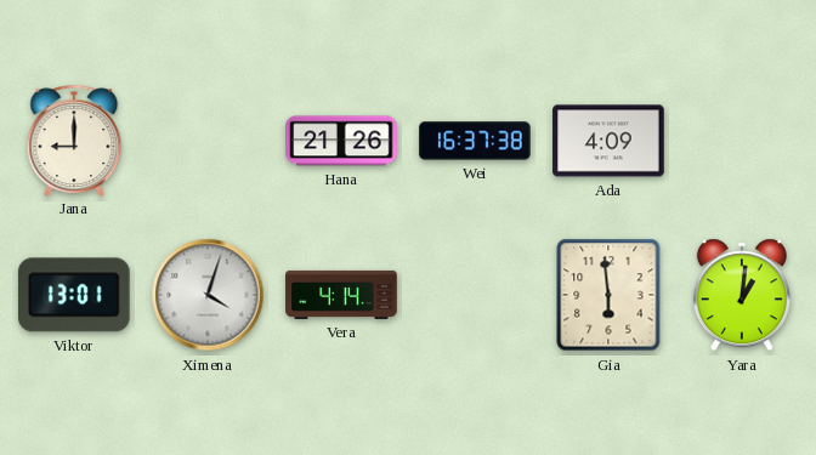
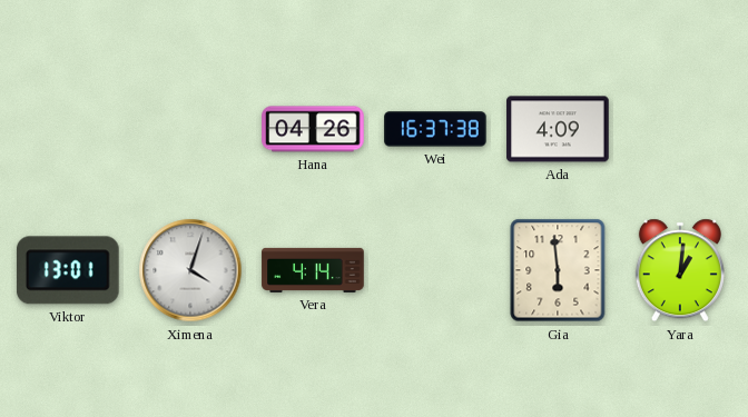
Jana: 9:00 -> none (74, 140)
Hana: 21:26 -> 04:26 (313, 129)
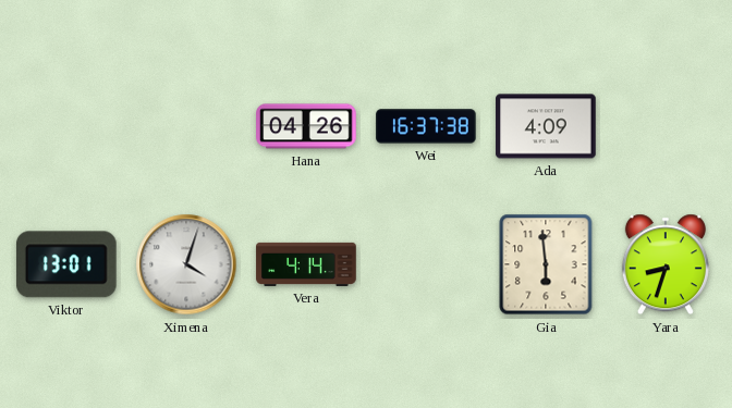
Yara: 1:01 -> 8:33 (666, 264)
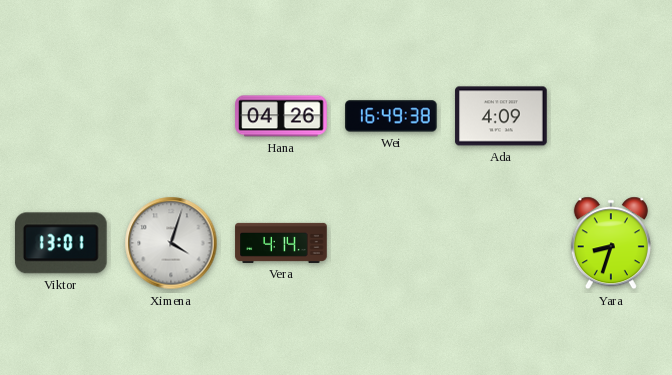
Wei: 16:37 -> 16:49 (391, 116)
Gia: 5:59 -> none (546, 264)
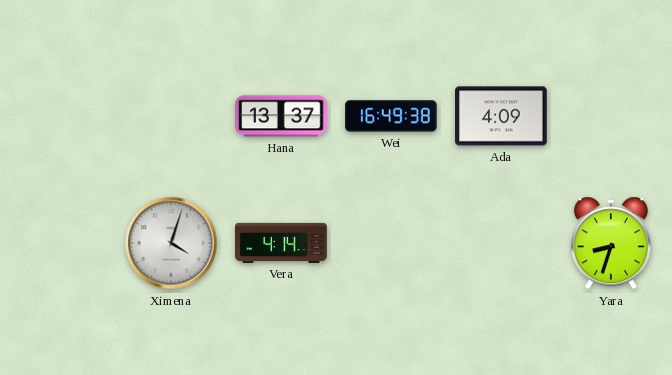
Hana: 04:26 -> 13:37 (281, 116)
Viktor: 13:01 -> none (61, 243)
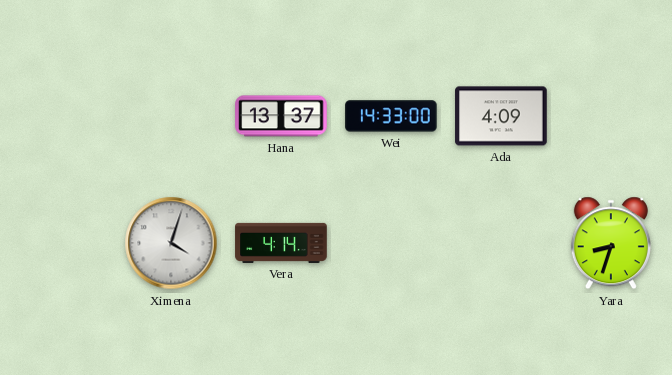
Wei: 16:49 -> 14:33 (391, 116)
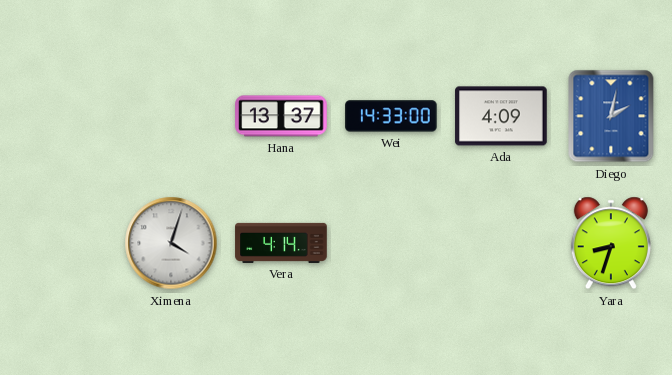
Diego: none -> 2:02 (611, 116)
